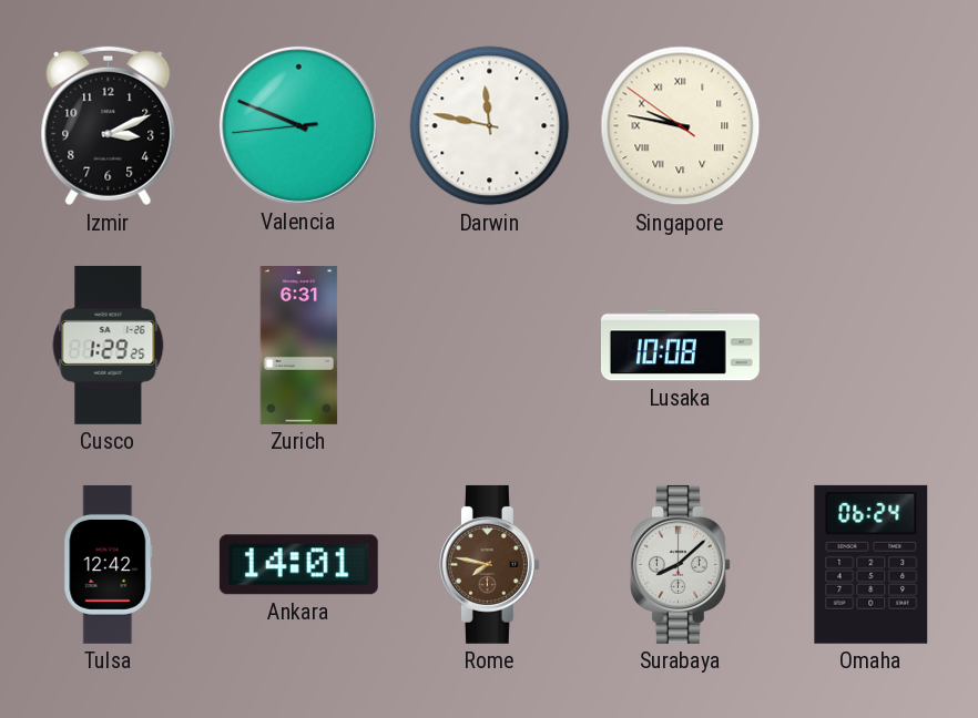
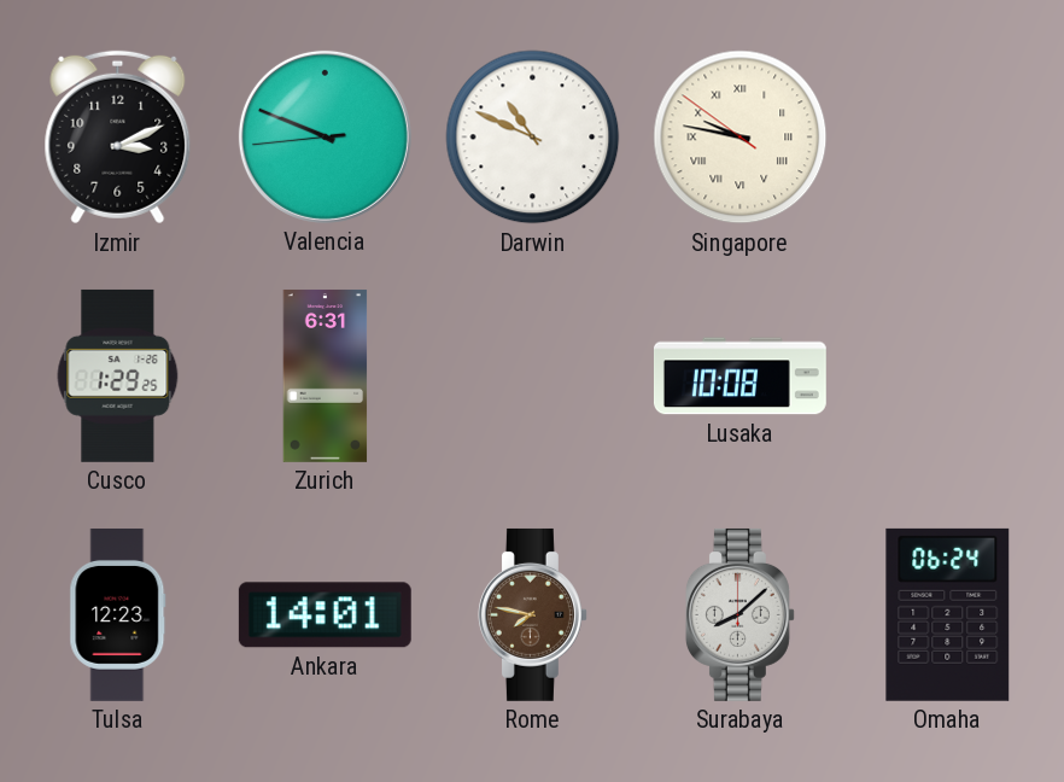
Darwin: 11:47 -> 10:49 (533, 138)
Tulsa: 12:42 -> 12:23 (118, 614)
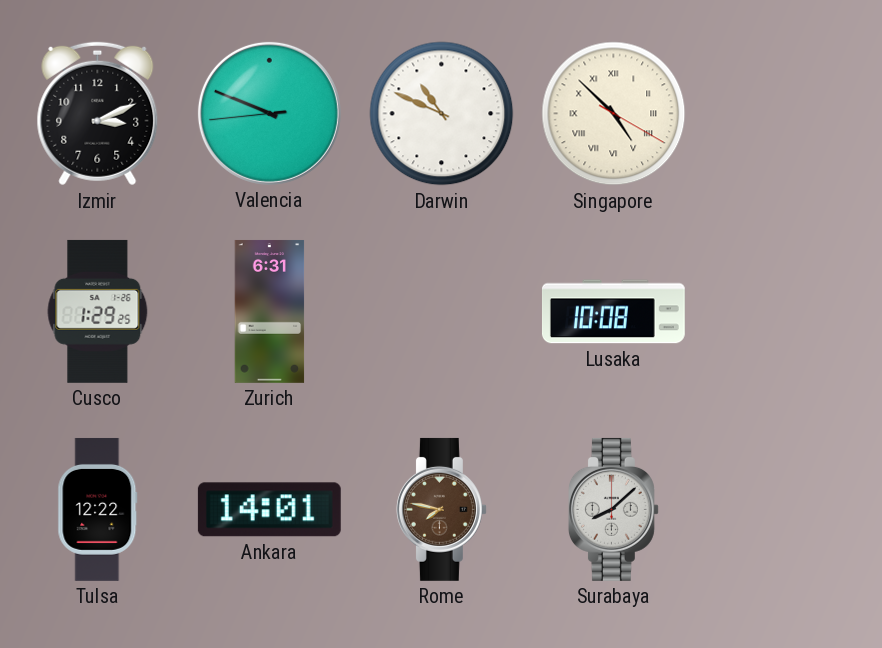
Singapore: 9:46 -> 4:52 (614, 114)
Tulsa: 12:23 -> 12:22 (98, 509)
Omaha: 06:24 -> none (948, 614)
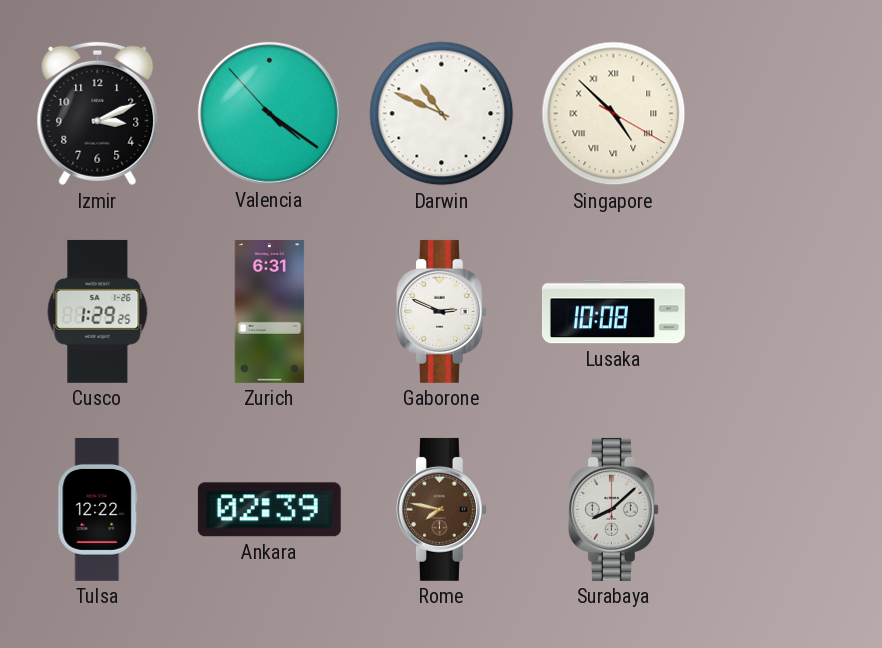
Valencia: 9:48 -> 4:20 (269, 113)
Gaborone: none -> 2:49 (441, 311)
Ankara: 14:01 -> 02:39 (269, 510)
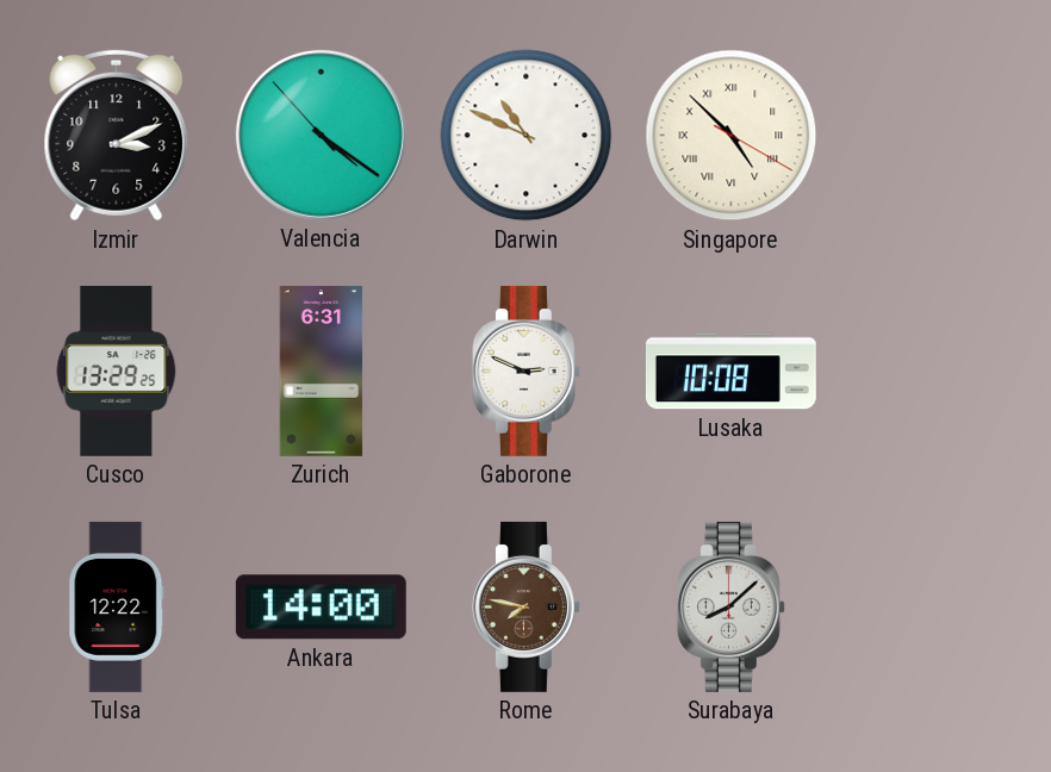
Cusco: 1:29 -> 13:29 (117, 371)
Ankara: 02:39 -> 14:00 (321, 608)
